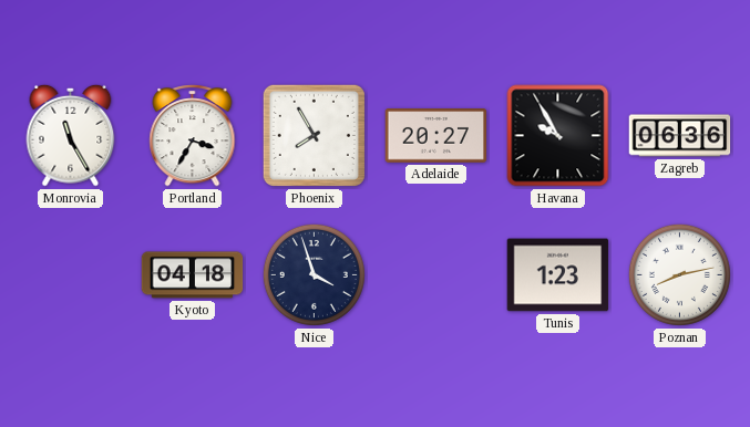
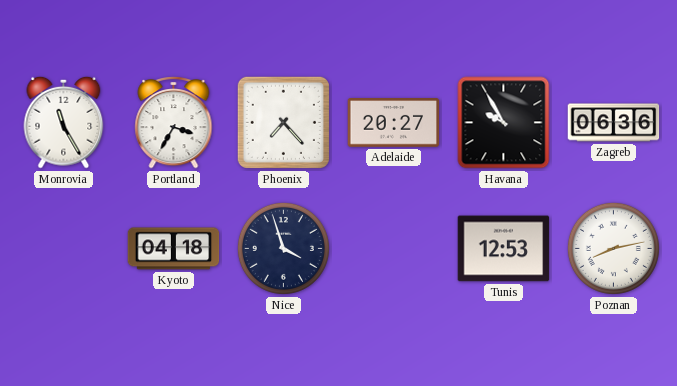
Phoenix: 7:55 -> 7:23 (283, 122)
Tunis: 1:23 -> 12:53 (504, 249)
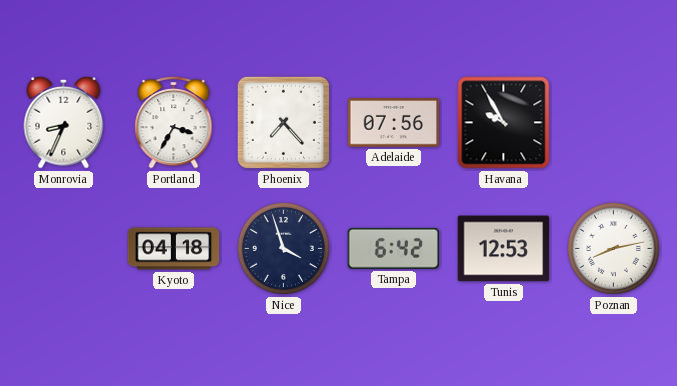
Monrovia: 11:25 -> 8:34 (64, 122)
Adelaide: 20:27 -> 07:56 (394, 123)
Zagreb: 06:36 -> none (614, 123)
Tampa: none -> 6:42 (393, 248)
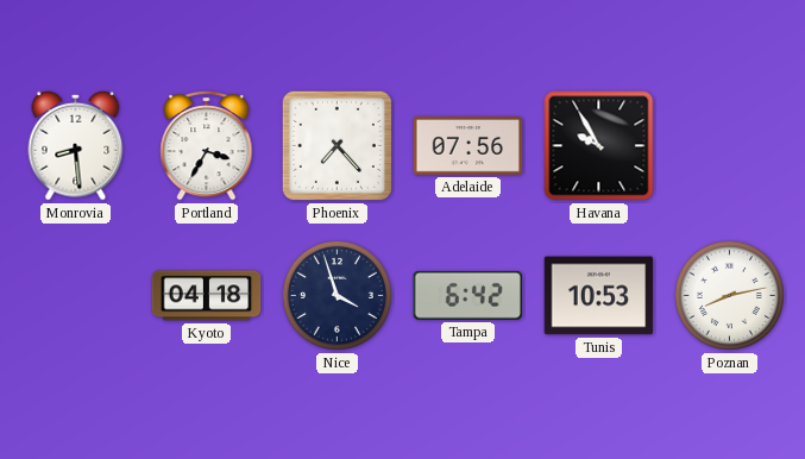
Monrovia: 8:34 -> 8:29 (76, 145)
Tunis: 12:53 -> 10:53 (599, 296)
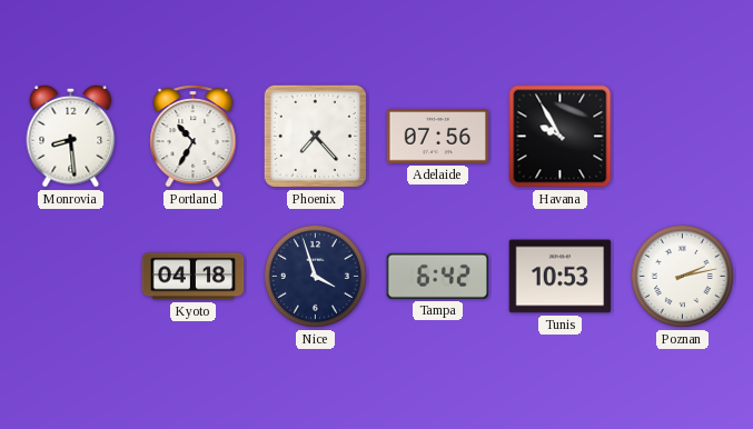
Portland: 3:35 -> 10:35 (194, 137)
Poznan: 8:13 -> 2:13 (682, 276)
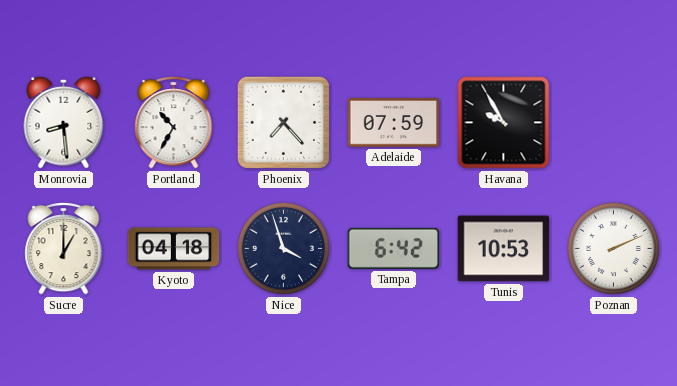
Adelaide: 07:56 -> 07:59 (394, 123)
Sucre: none -> 1:00 (64, 249)
Poznan: 2:13 -> 2:11 (613, 248)
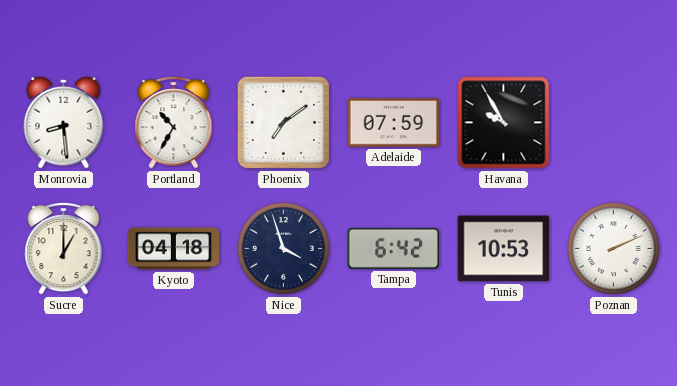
Phoenix: 7:23 -> 7:09 (283, 122)
